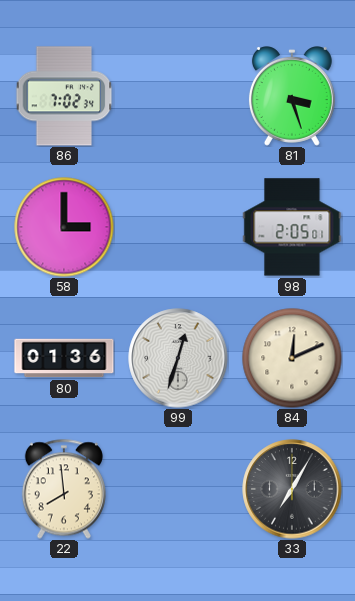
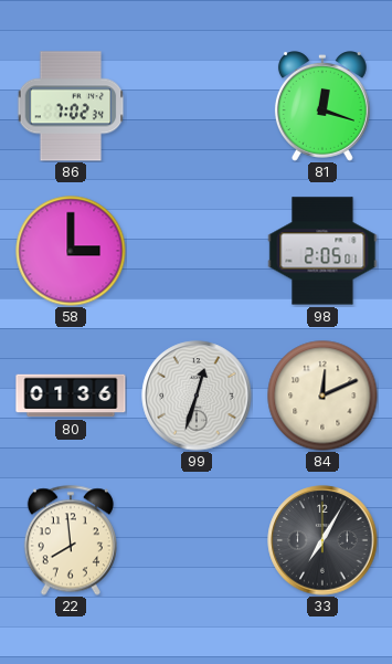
81: 3:27 -> 12:18 (322, 106)
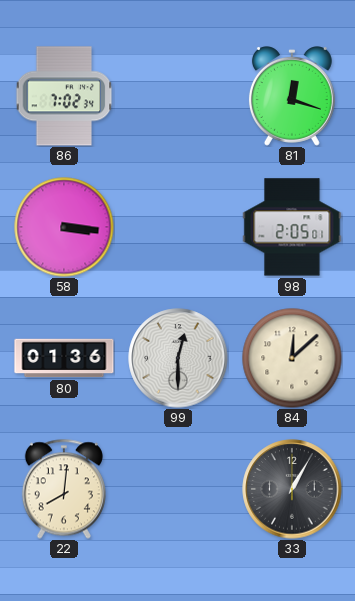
58: 3:00 -> 3:16 (64, 227)
99: 12:33 -> 12:30 (178, 358)
84: 12:11 -> 12:08 (292, 358)
22: 7:59 -> 8:01 (64, 489)
33: 7:05 -> 1:05 (292, 489)
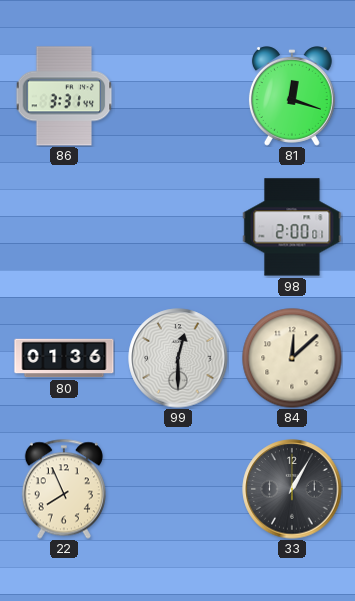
86: 7:02 -> 3:31 (64, 96)
58: 3:16 -> none (64, 227)
98: 2:05 -> 2:00 (292, 227)
22: 8:01 -> 7:56 (64, 489)
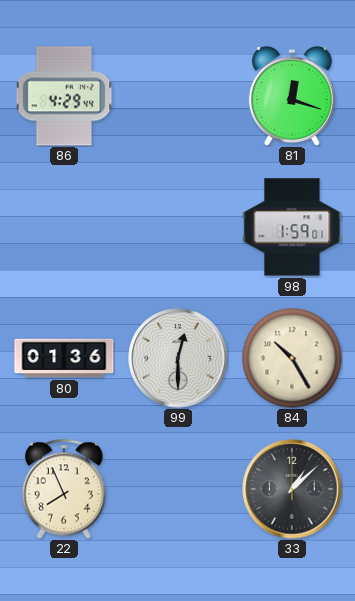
86: 3:31 -> 4:29 (64, 96)
98: 2:00 -> 1:59 (292, 227)
84: 12:08 -> 10:25 (292, 358)
33: 1:05 -> 1:08 (292, 489)
